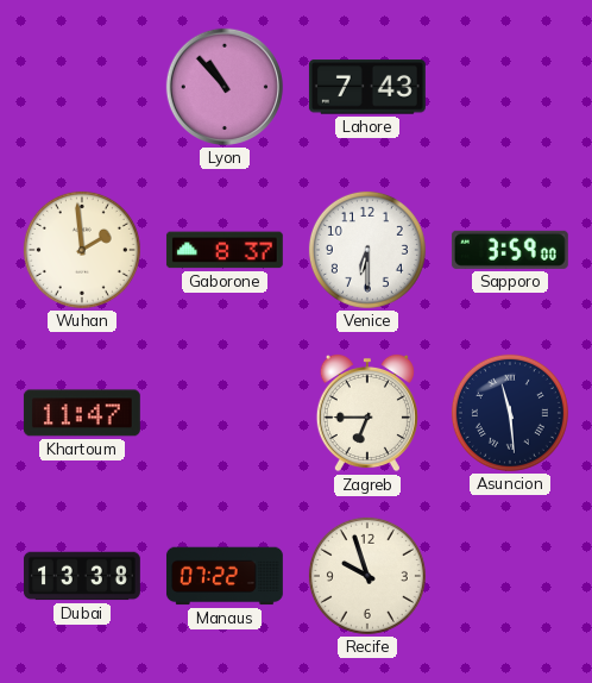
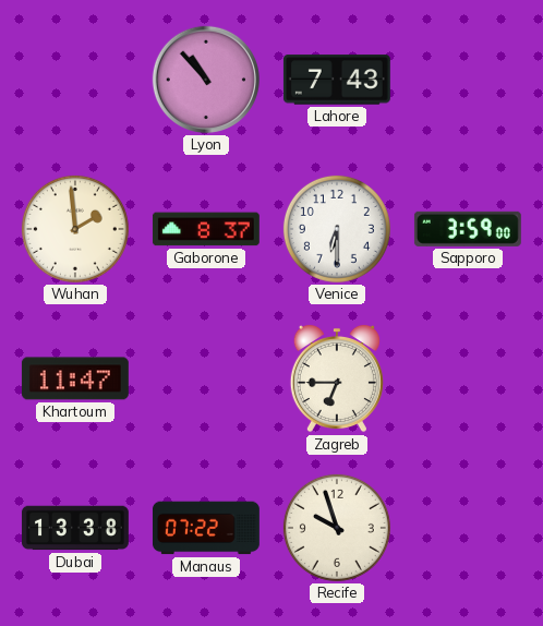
Asuncion: 11:29 -> none (510, 413)
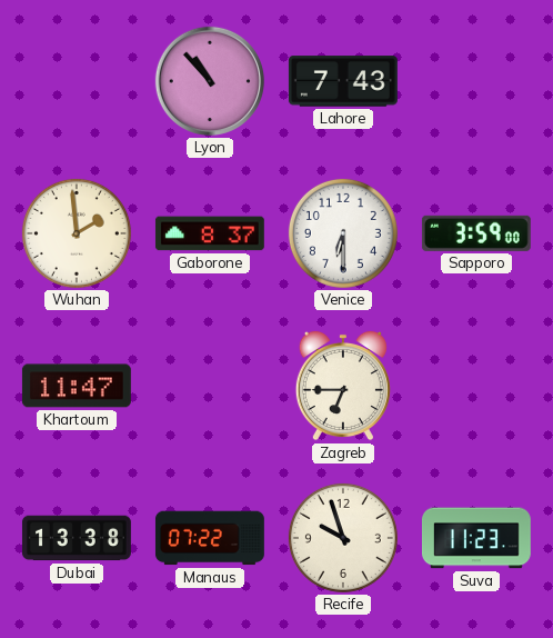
Suva: none -> 11:23 (476, 538)
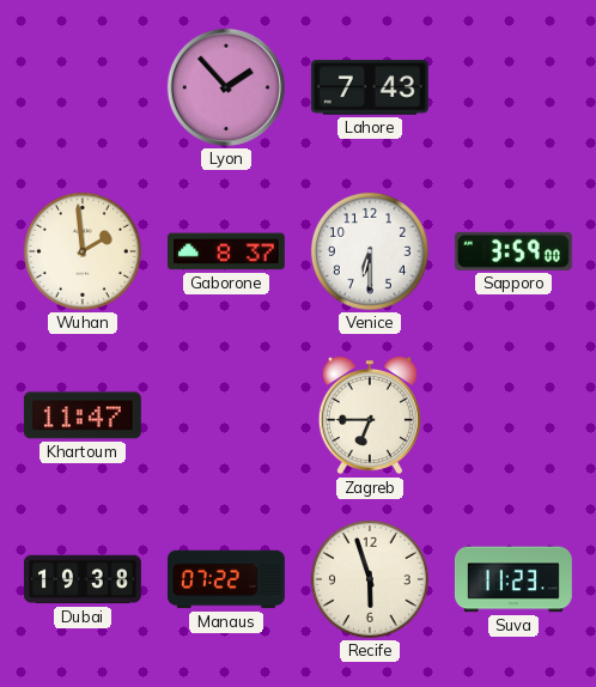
Lyon: 10:53 -> 1:53 (226, 87)
Dubai: 13:38 -> 19:38 (83, 579)
Recife: 9:57 -> 5:57 (370, 579)
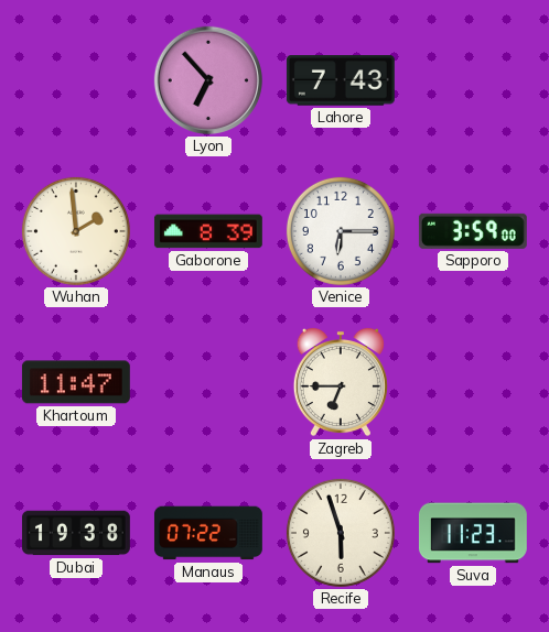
Lyon: 1:53 -> 6:53 (208, 80)
Gaborone: 8:37 -> 8:39 (208, 231)
Venice: 6:30 -> 6:15 (341, 231)
